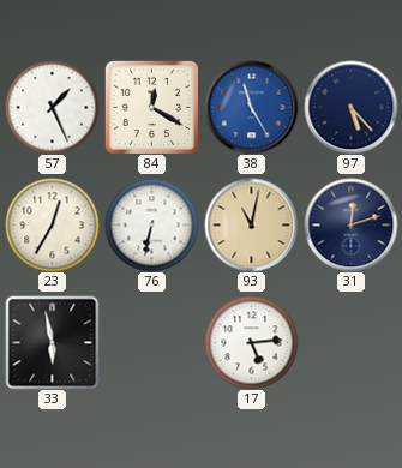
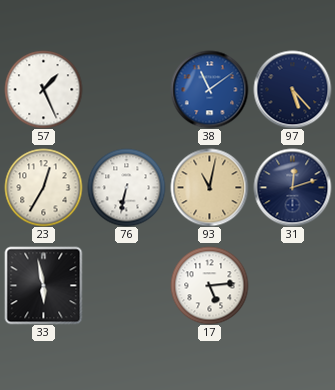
84: 12:20 -> none (151, 107)
38: 11:25 -> 11:09 (209, 89)
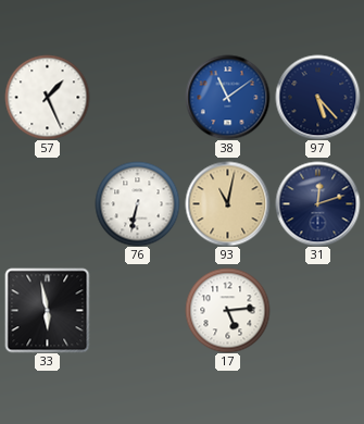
23: 12:35 -> none (43, 187)
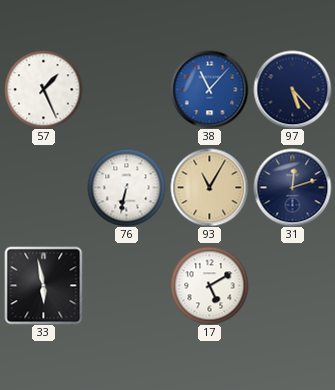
38: 11:09 -> 11:07 (209, 89)
93: 11:02 -> 11:05 (209, 187)
17: 5:14 -> 5:10 (209, 285)
